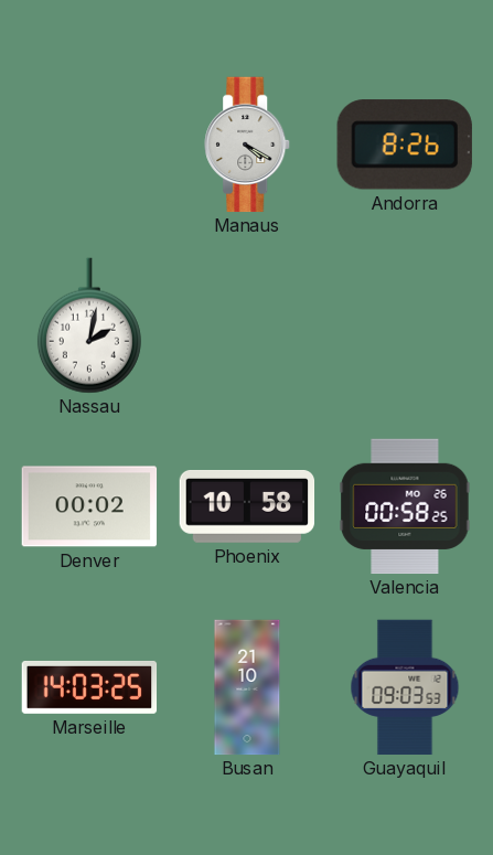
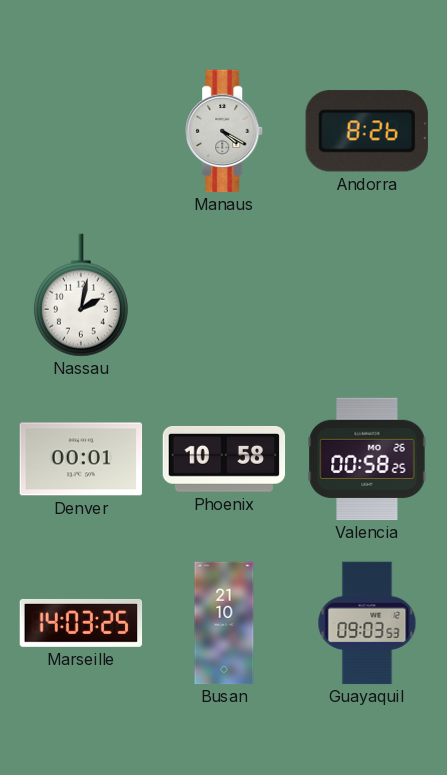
Denver: 00:02 -> 00:01 (81, 459)
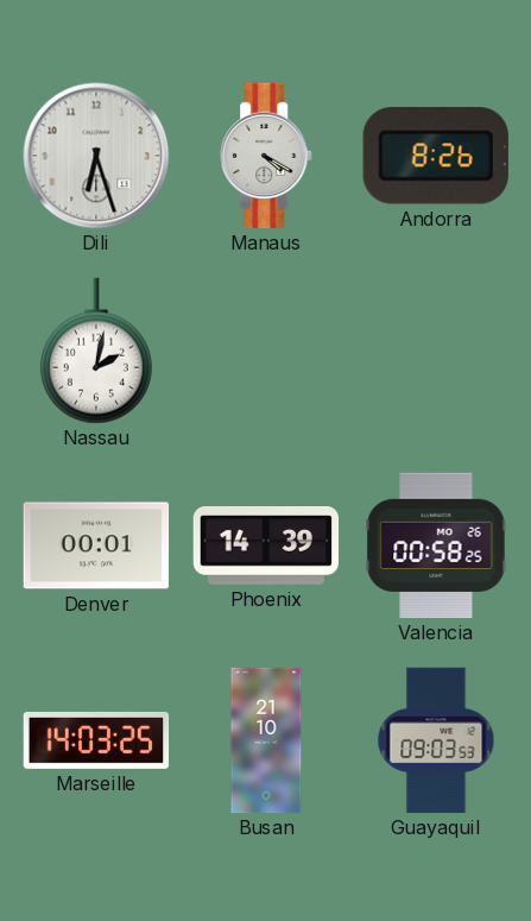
Dili: none -> 6:27 (96, 156)
Phoenix: 10:58 -> 14:39 (266, 547)
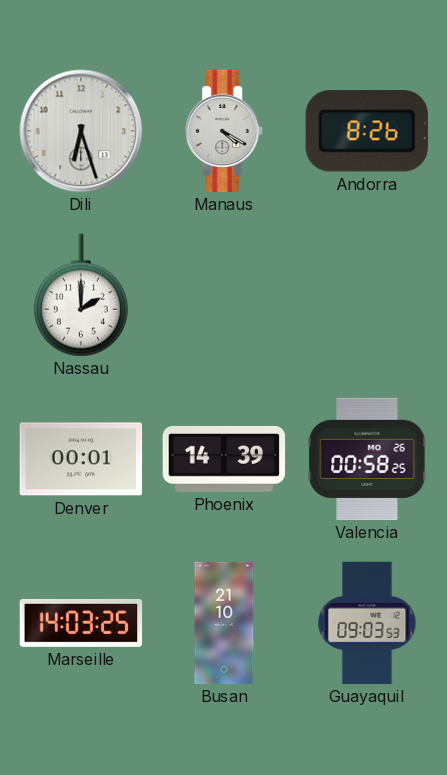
Nassau: 2:02 -> 2:00 (81, 295)
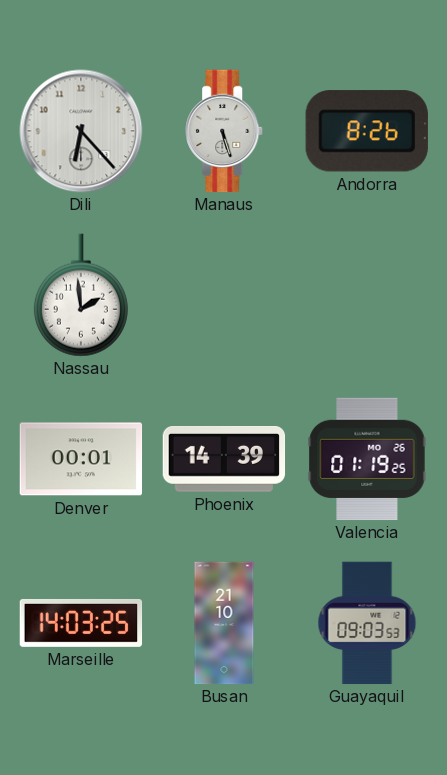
Dili: 6:27 -> 6:23 (81, 131)
Manaus: 4:20 -> 5:27 (225, 131)
Nassau: 2:00 -> 1:59 (81, 295)
Valencia: 00:58 -> 01:19 (367, 459)
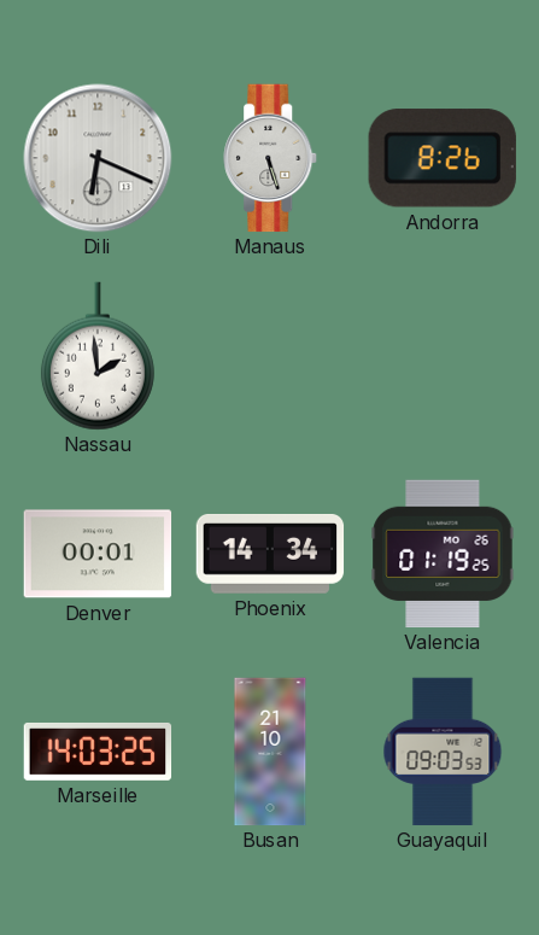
Dili: 6:23 -> 6:19 (98, 158)
Phoenix: 14:39 -> 14:34 (270, 555)
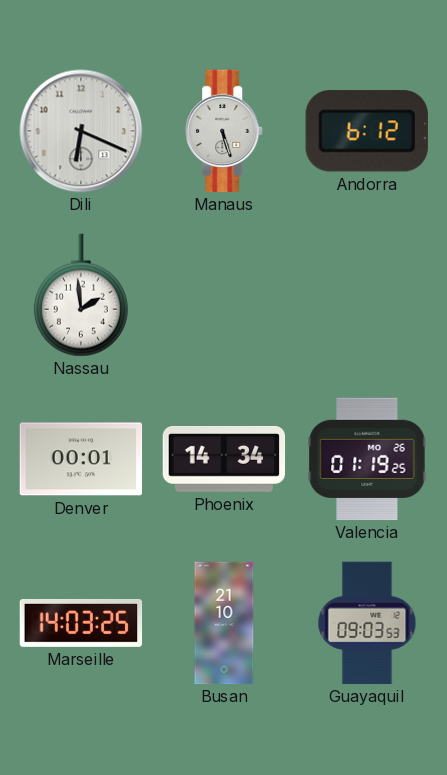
Andorra: 8:26 -> 6:12 (367, 131)
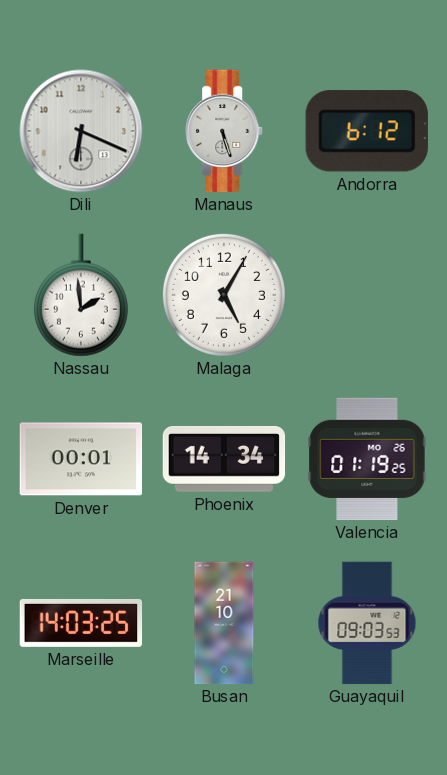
Malaga: none -> 5:05 (224, 295)
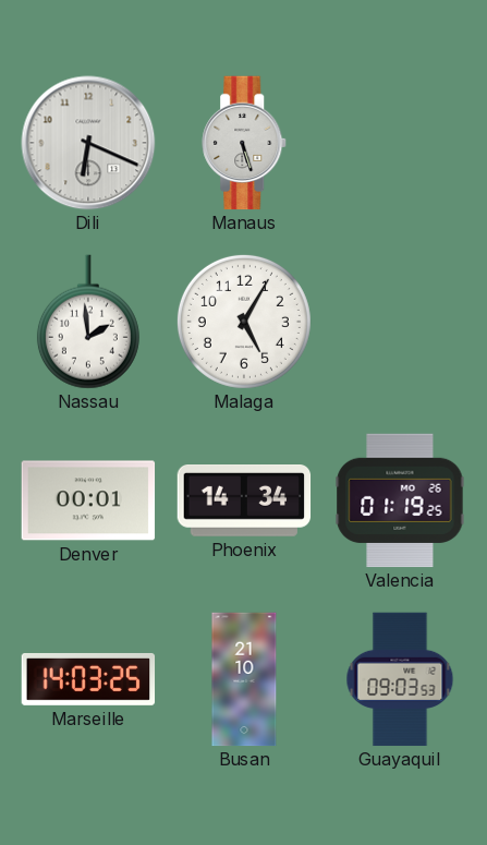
Andorra: 6:12 -> none (367, 131)
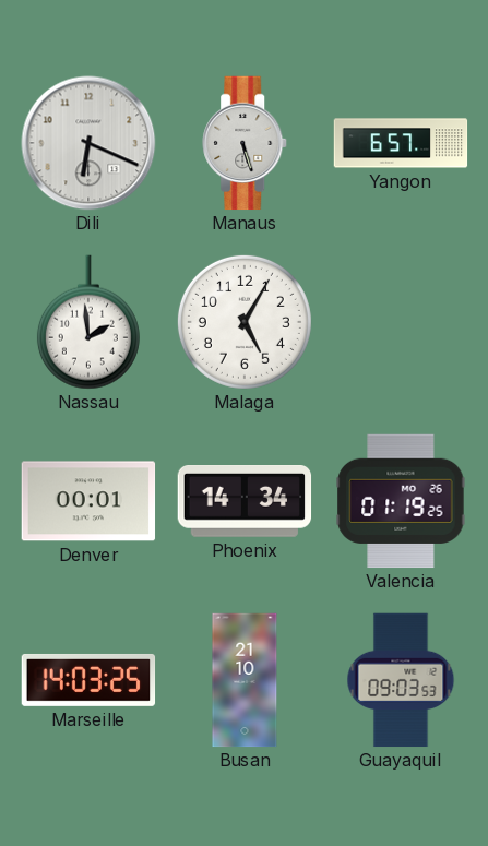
Yangon: none -> 6:57 (401, 143)
